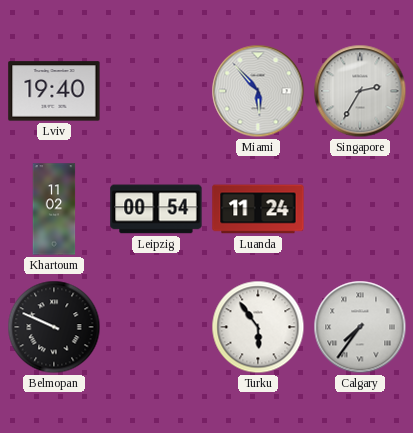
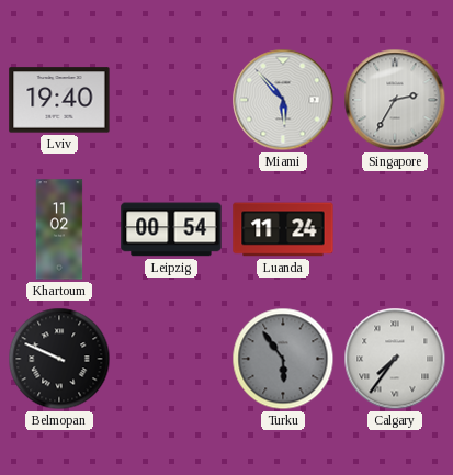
Turku dial: white -> grey (283, 359)
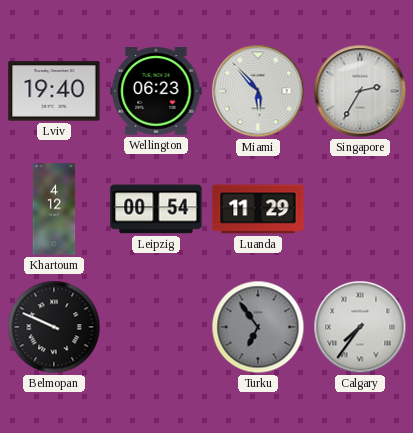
Wellington: none -> 06:23 (156, 91)
Khartoum: 11:02 -> 4:12 (54, 209)
Luanda: 11:24 -> 11:29 (258, 209)
Turku: 5:54 -> 6:54 (258, 327)
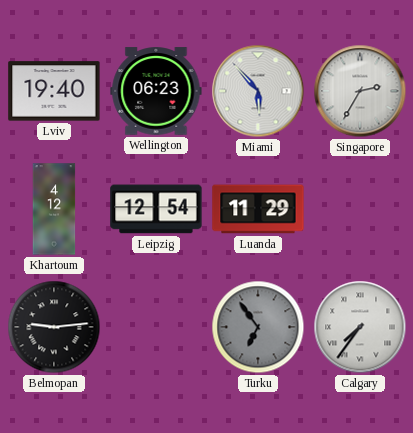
Leipzig: 00:54 -> 12:54 (156, 209)
Belmopan: 9:49 -> 9:14 (54, 327)
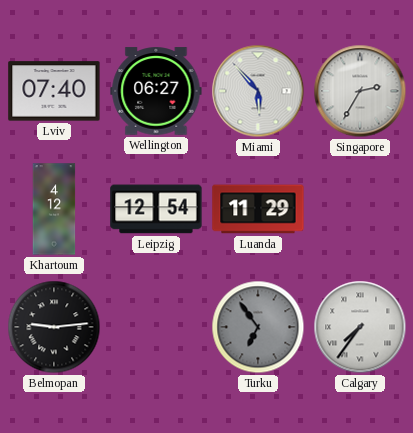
Lviv: 19:40 -> 07:40 (54, 91)
Wellington: 06:23 -> 06:27 (156, 91)
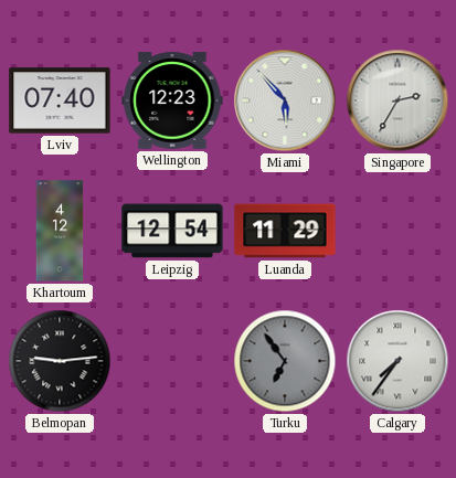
Wellington: 06:27 -> 12:23 (172, 100)
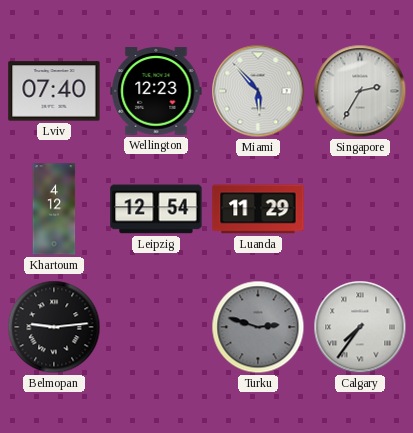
Turku: 6:54 -> 2:48 (258, 327)
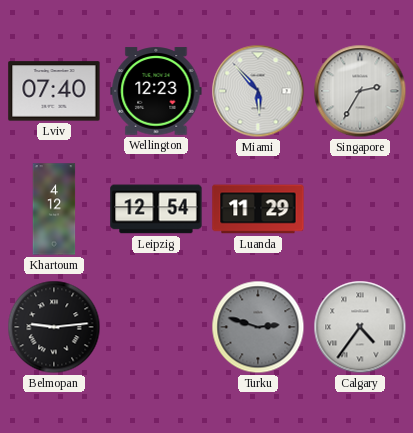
Calgary: 7:36 -> 4:36 (360, 327)
